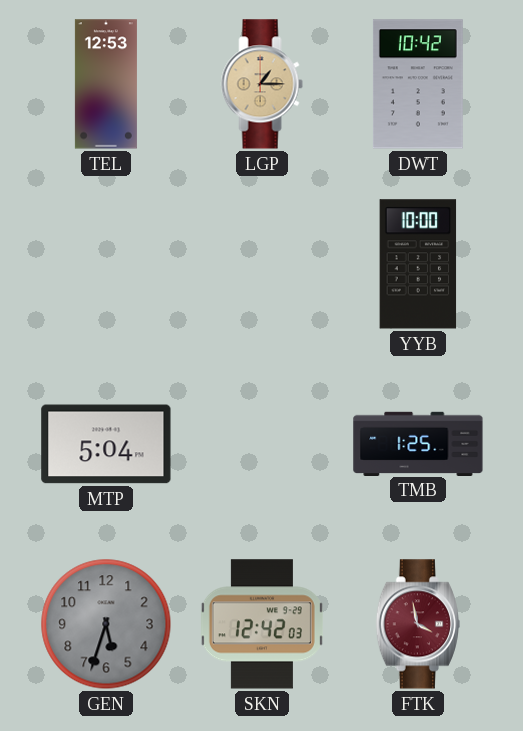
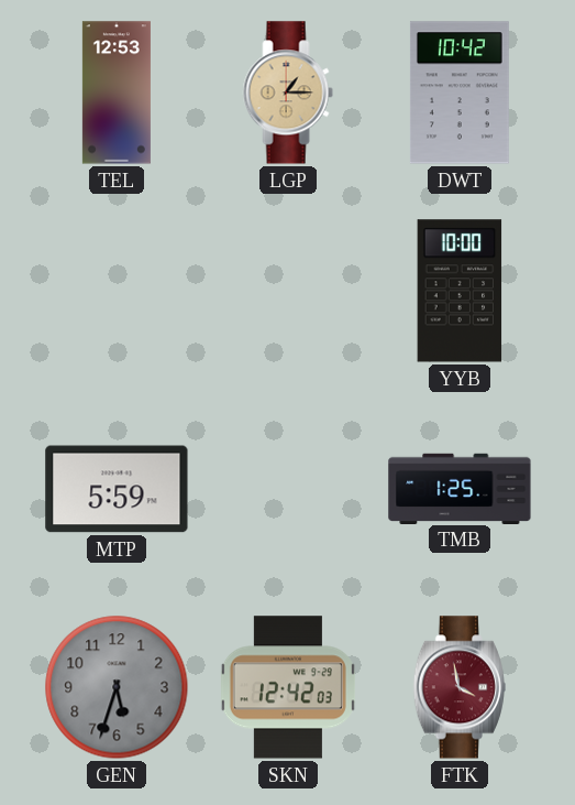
MTP: 5:04 -> 5:59 (117, 489)
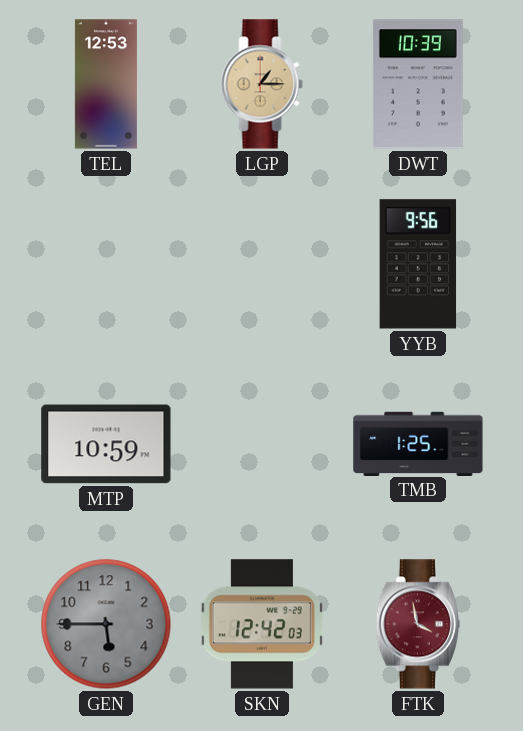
DWT: 10:42 -> 10:39 (418, 84)
YYB: 10:00 -> 9:56 (418, 264)
MTP: 5:59 -> 10:59 (106, 444)
GEN: 5:33 -> 5:45 (106, 624)
